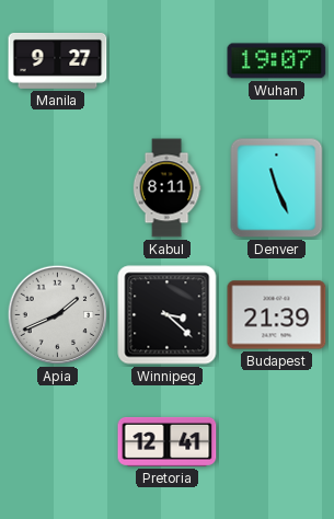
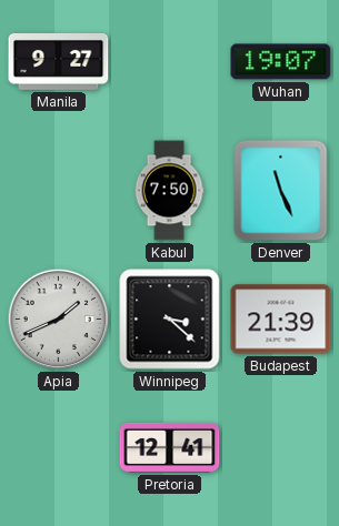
Kabul: 8:11 -> 7:50 (169, 191)
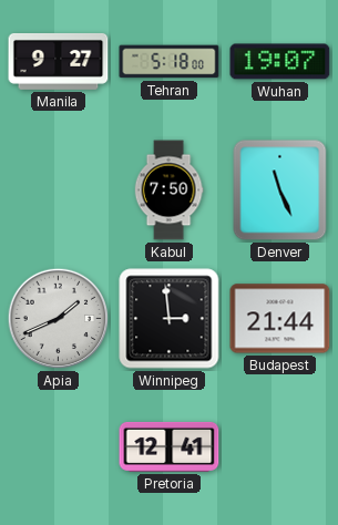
Tehran: none -> 5:18 (170, 62)
Winnipeg: 3:22 -> 2:59 (170, 319)
Budapest: 21:39 -> 21:44 (280, 319)
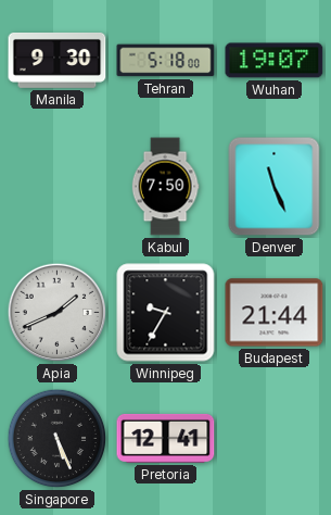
Manila: 9:27 -> 9:30 (58, 60)
Winnipeg: 2:59 -> 9:35 (166, 313)
Singapore: none -> 5:26 (58, 439)
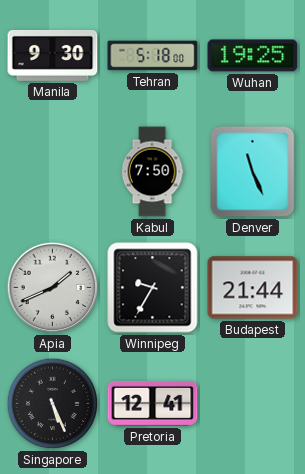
Wuhan: 19:07 -> 19:25 (253, 56)
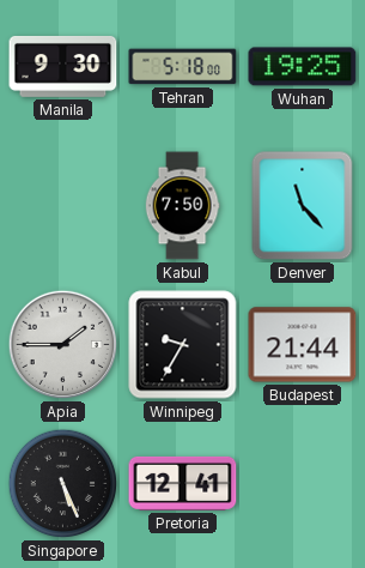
Denver: 11:26 -> 11:23 (303, 206)
Apia: 1:41 -> 1:45 (63, 345)
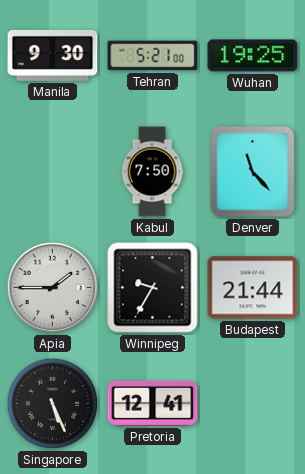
Tehran: 5:18 -> 5:21 (153, 56)
